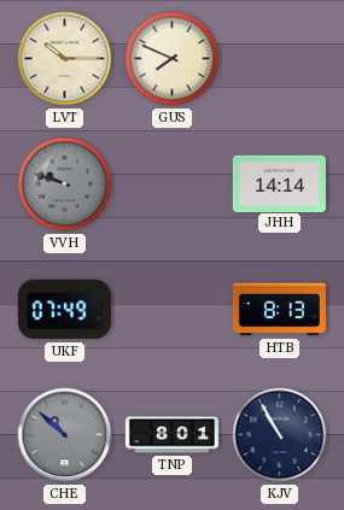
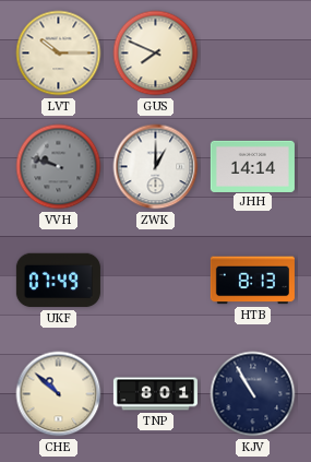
ZWK: none -> 1:00 (156, 167)
CHE dial: grey -> cream (59, 394)
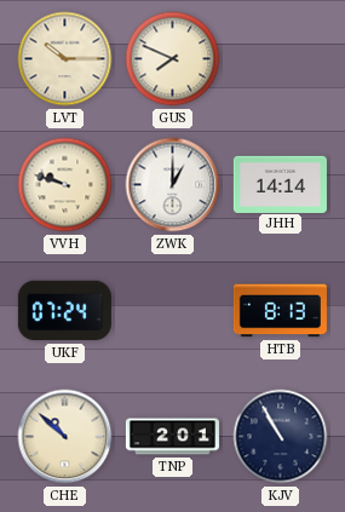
VVH dial: grey -> cream (65, 185)
UKF: 07:49 -> 07:24 (64, 311)
TNP: 8:01 -> 2:01 (172, 437)
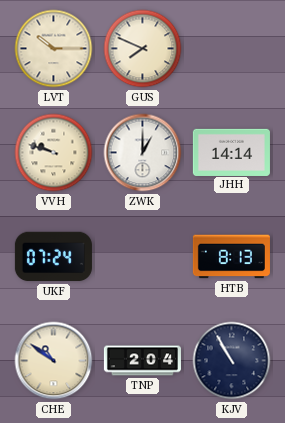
CHE: 10:52 -> 10:51 (54, 361)
TNP: 2:01 -> 2:04 (142, 361)
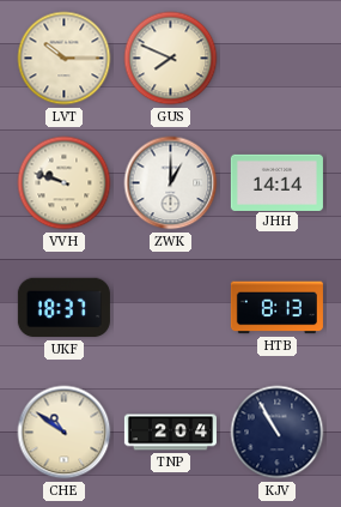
UKF: 07:24 -> 18:37 (63, 308)
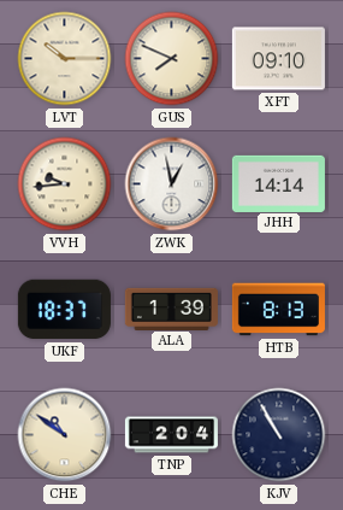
XFT: none -> 09:10 (278, 59)
VVH: 9:48 -> 9:44 (65, 184)
ZWK: 1:00 -> 12:58 (172, 184)
ALA: none -> 1:39 (171, 309)
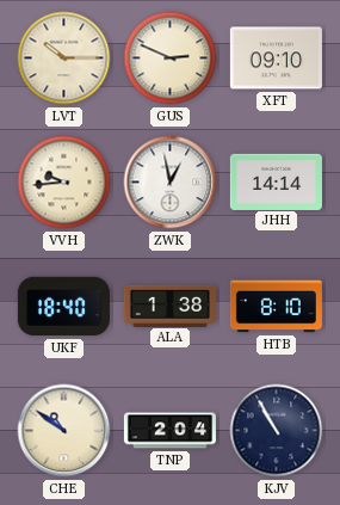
GUS: 7:49 -> 2:49 (171, 58)
UKF: 18:37 -> 18:40 (63, 307)
ALA: 1:39 -> 1:38 (169, 306)
HTB: 8:13 -> 8:10 (276, 307)
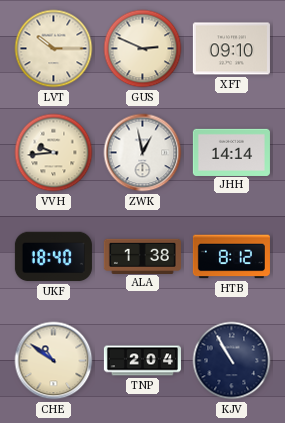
HTB: 8:10 -> 8:12 (231, 257)
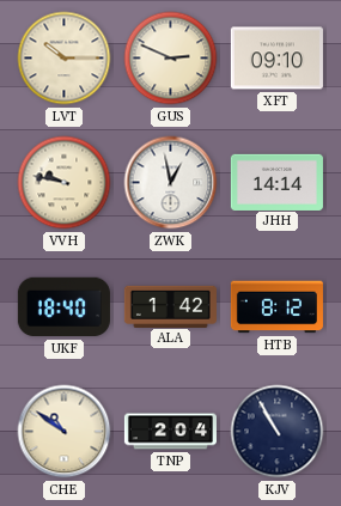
VVH: 9:44 -> 9:47 (65, 183)
ALA: 1:38 -> 1:42 (170, 306)
